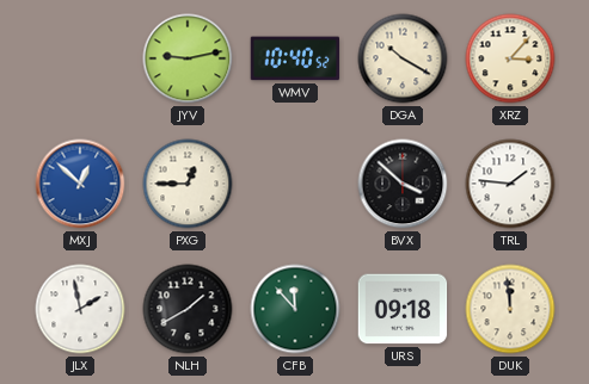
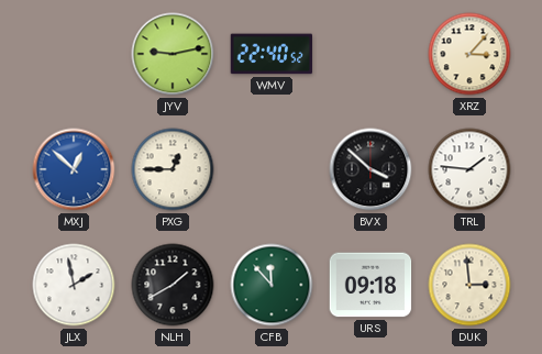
WMV: 10:40 -> 22:40 (272, 54)
DGA: 10:20 -> none (403, 58)
DUK: 11:59 -> 2:59 (469, 285)
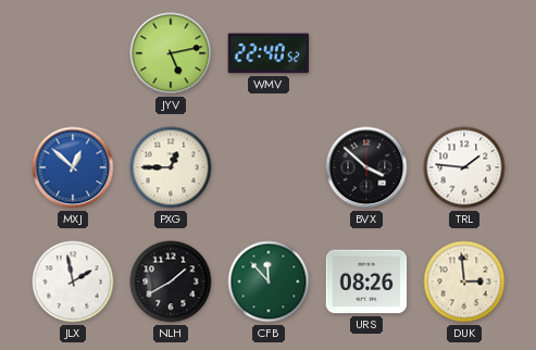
JYV: 9:13 -> 5:13 (171, 53)
XRZ: 3:07 -> none (469, 54)
URS: 09:18 -> 08:26 (366, 282)
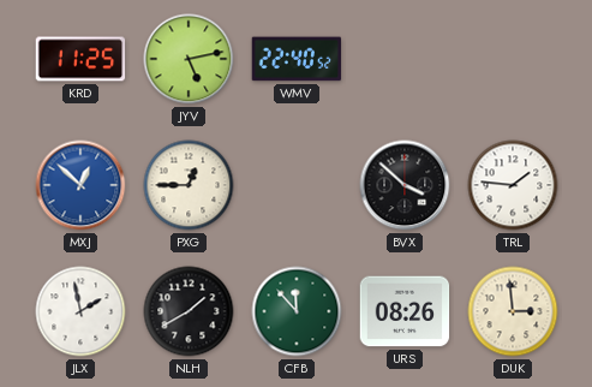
KRD: none -> 11:25 (80, 59)
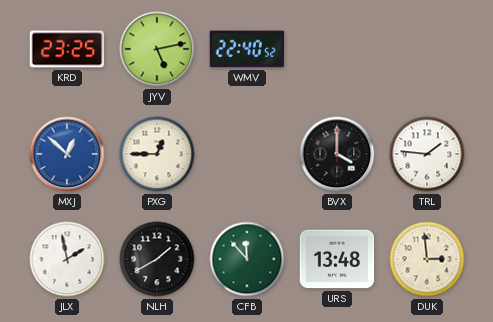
KRD: 11:25 -> 23:25 (67, 49)
BVX: 3:52 -> 4:00 (337, 154)
URS: 08:26 -> 13:48 (337, 259)
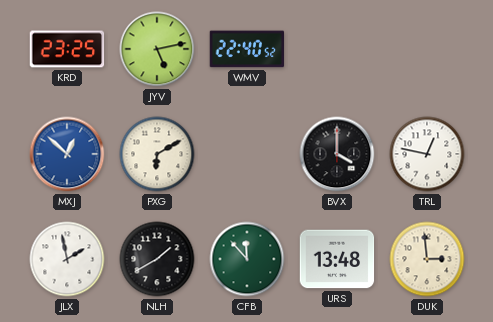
PXG: 12:45 -> 6:10 (157, 154)
TRL: 1:46 -> 12:47 (427, 154)
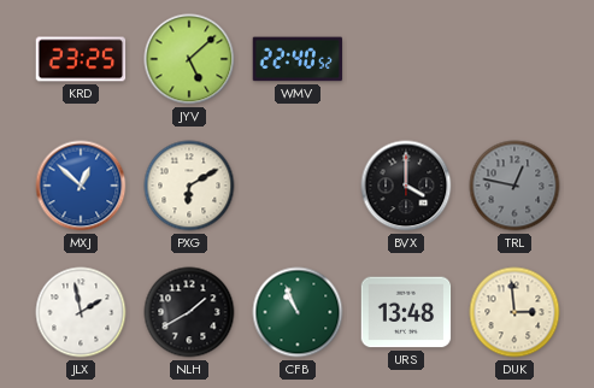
JYV: 5:13 -> 5:08 (189, 59)
TRL dial: white -> grey (514, 186)
CFB: 11:53 -> 10:56 (298, 312)
